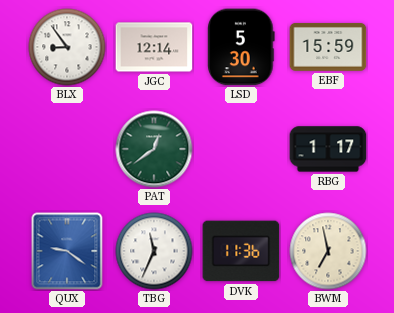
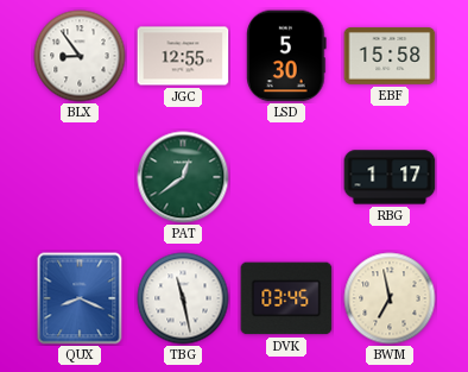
JGC: 12:14 -> 12:55 (183, 56)
EBF: 15:59 -> 15:58 (390, 56)
QUX: 9:21 -> 8:19 (80, 298)
TBG: 11:34 -> 11:28 (183, 298)
DVK: 11:36 -> 03:45 (286, 298)
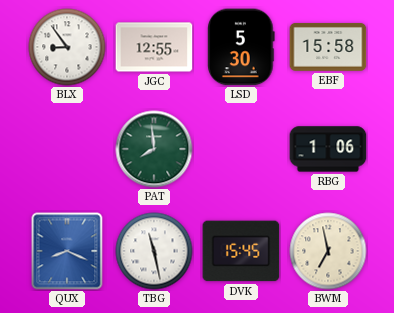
PAT: 12:39 -> 7:59 (154, 149)
RBG: 1:17 -> 1:06 (328, 149)
DVK: 03:45 -> 15:45 (241, 251)
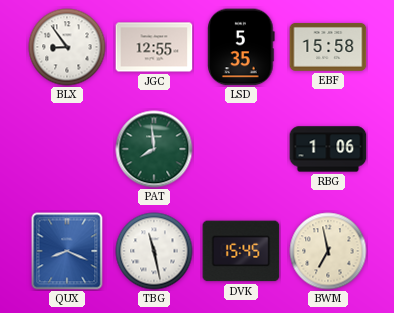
LSD: 5:30 -> 5:35 (242, 47)
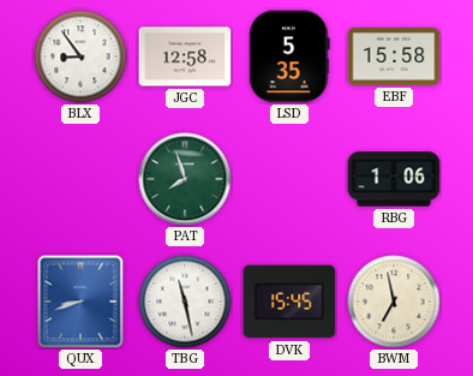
JGC: 12:55 -> 12:58 (185, 56)
PAT: 7:59 -> 7:57 (185, 179)
QUX: 8:19 -> 8:42 (80, 302)
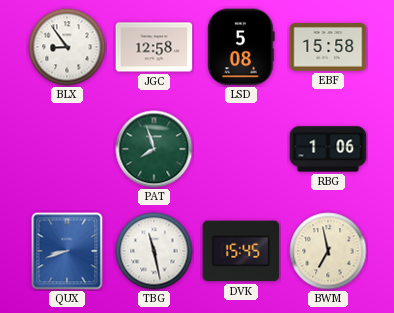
LSD: 5:35 -> 5:08 (242, 47)
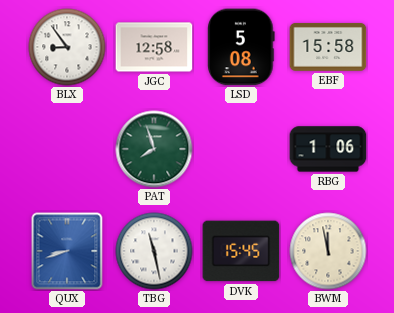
BWM: 6:58 -> 11:58 (328, 251)
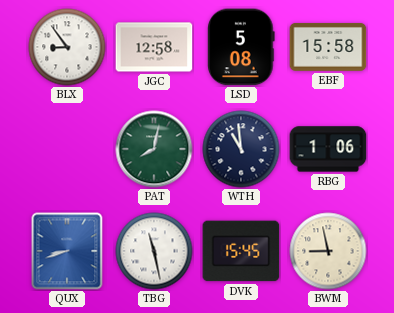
PAT: 7:57 -> 8:02 (154, 149)
WTH: none -> 10:59 (241, 149)
BWM: 11:58 -> 8:58 (328, 251)
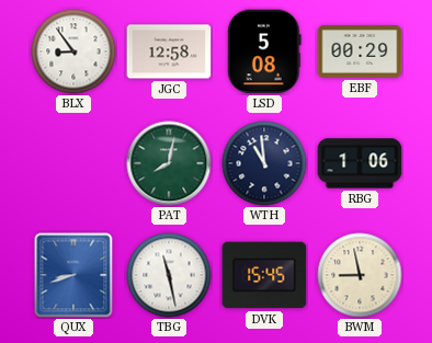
EBF: 15:58 -> 00:29 (360, 52)
